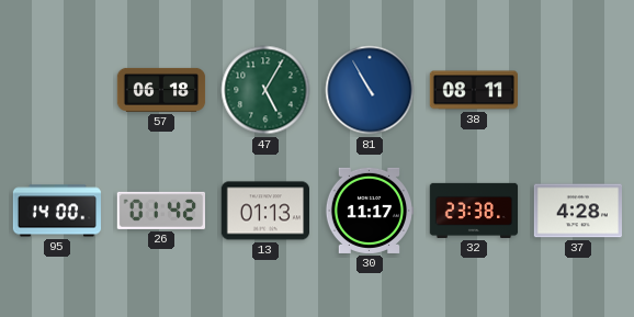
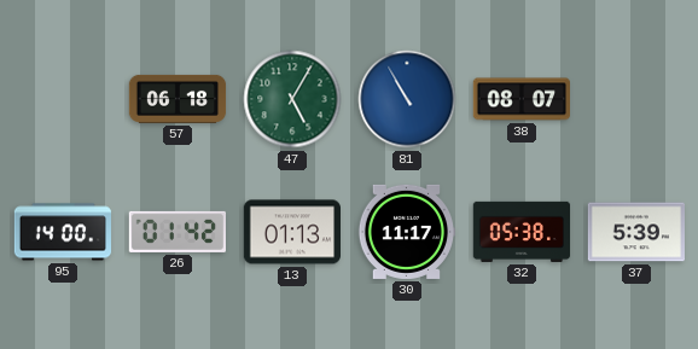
38: 08:11 -> 08:07 (520, 99)
32: 23:38 -> 05:38 (522, 232)
37: 4:28 -> 5:39 (635, 232)
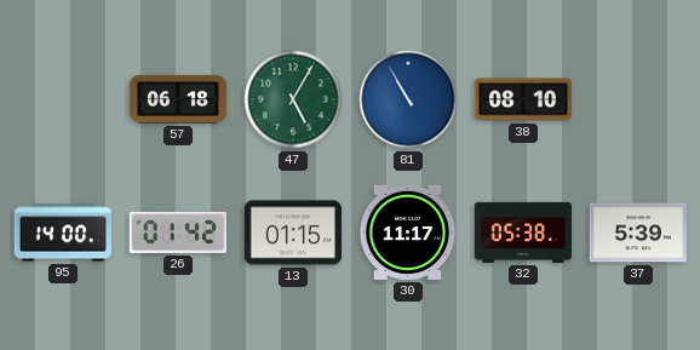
38: 08:07 -> 08:10 (522, 99)
13: 01:13 -> 01:15 (292, 233)
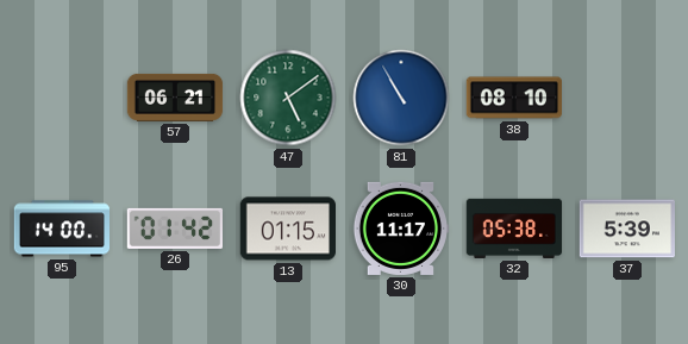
57: 06:18 -> 06:21 (175, 98)
47: 5:05 -> 5:09 (288, 98)
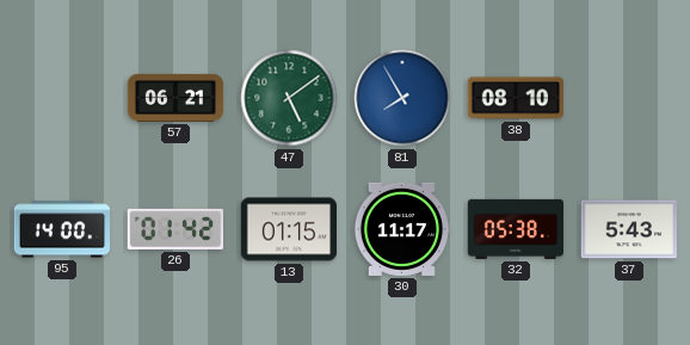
81: 10:55 -> 7:55 (402, 98)
37: 5:39 -> 5:43 (628, 229)
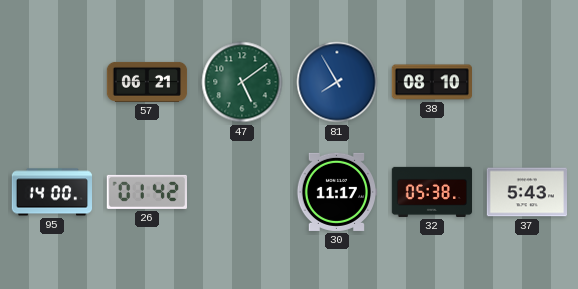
13: 01:15 -> none (288, 229)
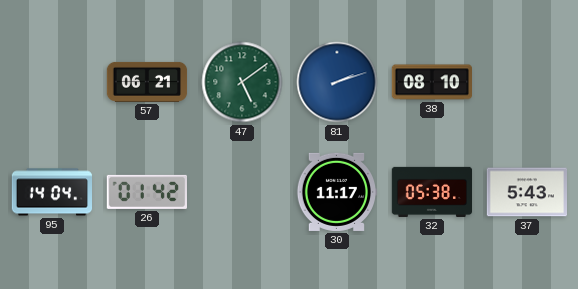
81: 7:55 -> 2:12 (337, 82)
95: 14:00 -> 14:04 (52, 192)
